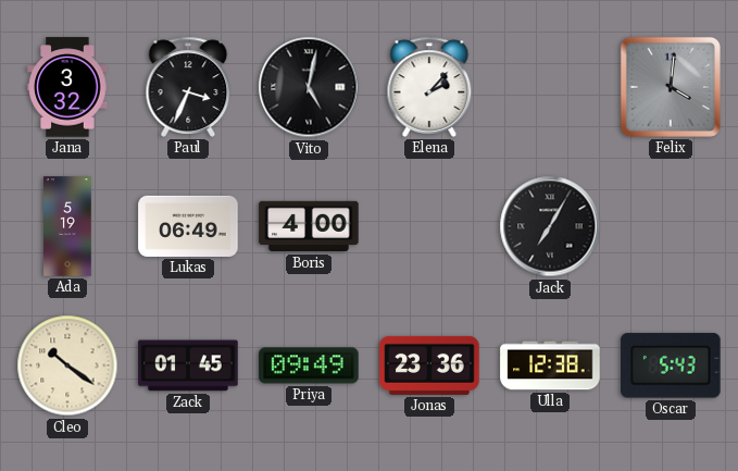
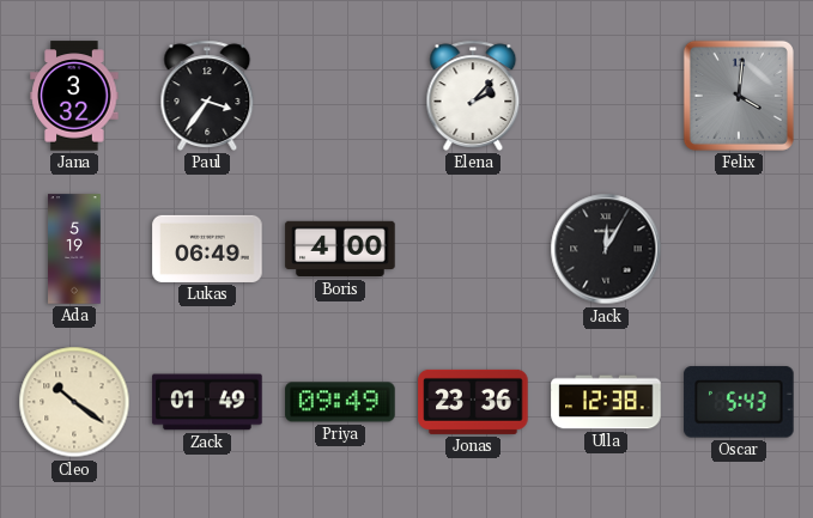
Paul: 3:34 -> 3:36 (207, 96)
Vito: 5:02 -> none (309, 87)
Jack: 7:05 -> 12:05 (606, 249)
Zack: 01:45 -> 01:49 (207, 402)
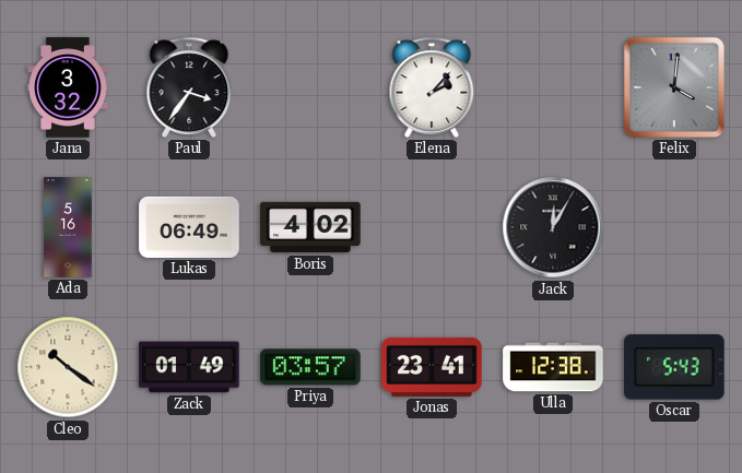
Ada: 5:19 -> 5:16 (68, 227)
Boris: 4:00 -> 4:02 (310, 227)
Priya: 09:49 -> 03:57 (310, 367)
Jonas: 23:36 -> 23:41 (432, 367)
